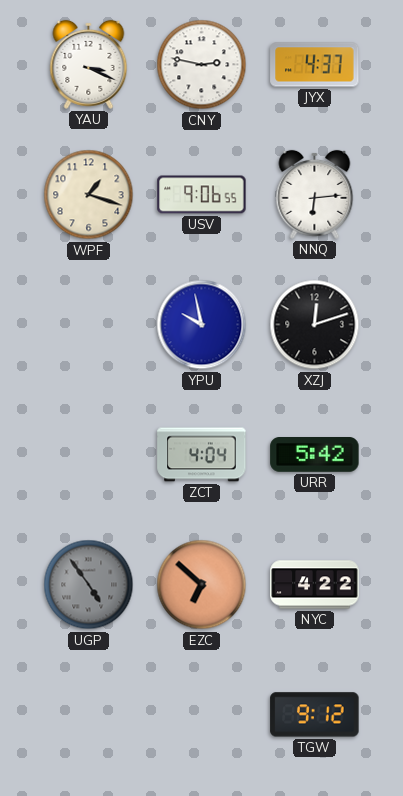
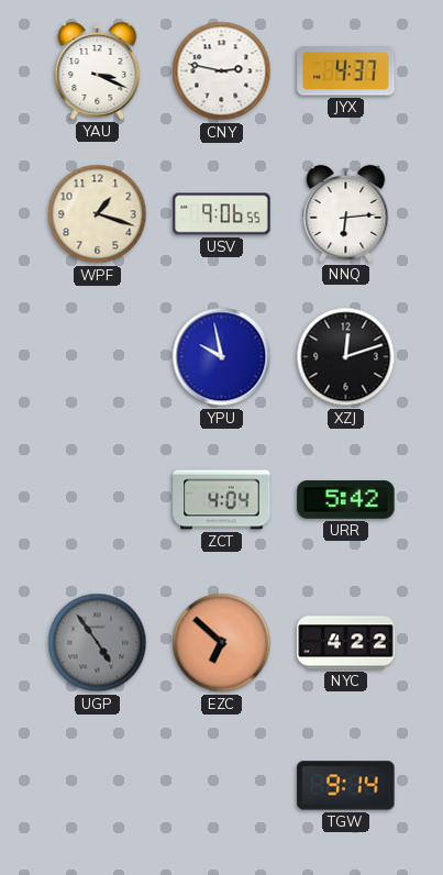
TGW: 9:12 -> 9:14 (346, 786)
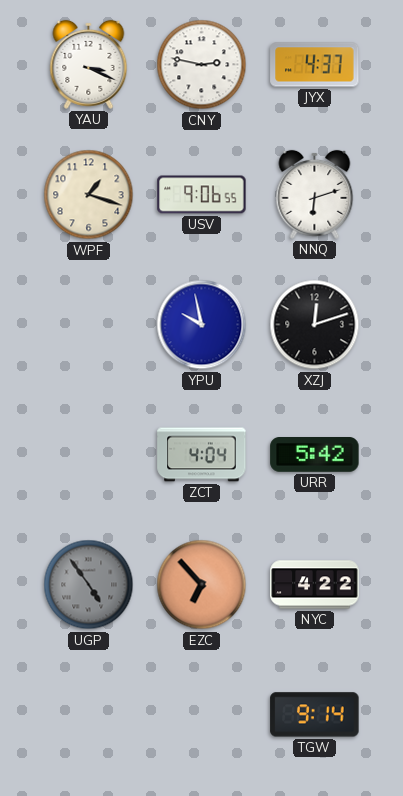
NNQ: 6:14 -> 6:12 (315, 194)
EZC: 6:52 -> 6:53 (202, 585)
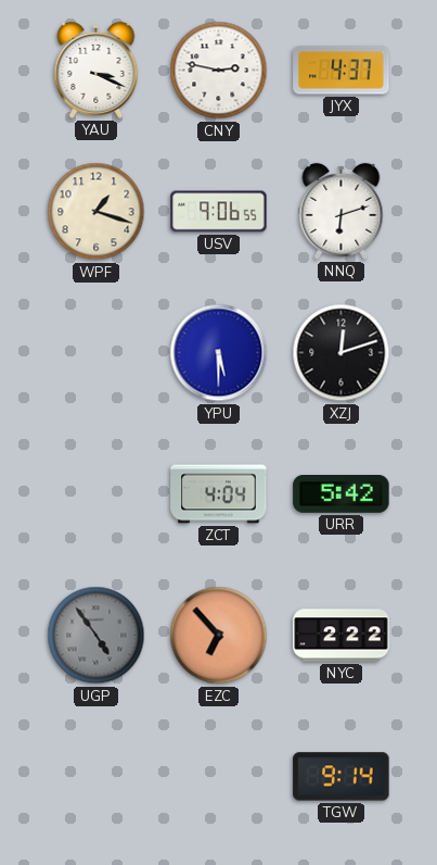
YPU: 9:58 -> 5:30 (219, 353)
NYC: 4:22 -> 2:22 (342, 636)
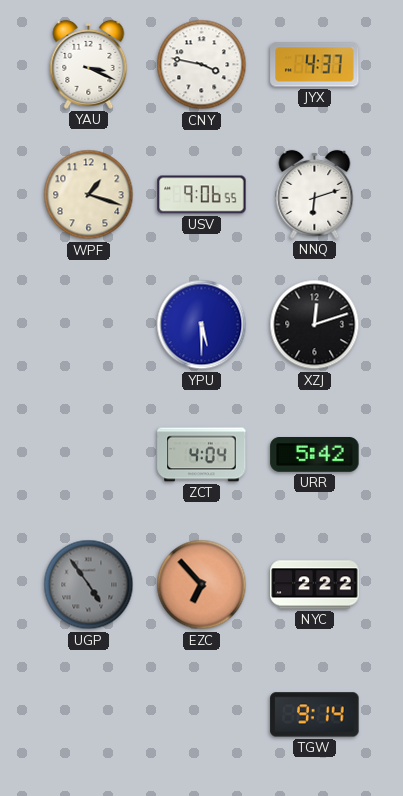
CNY: 2:47 -> 3:47 (202, 65)
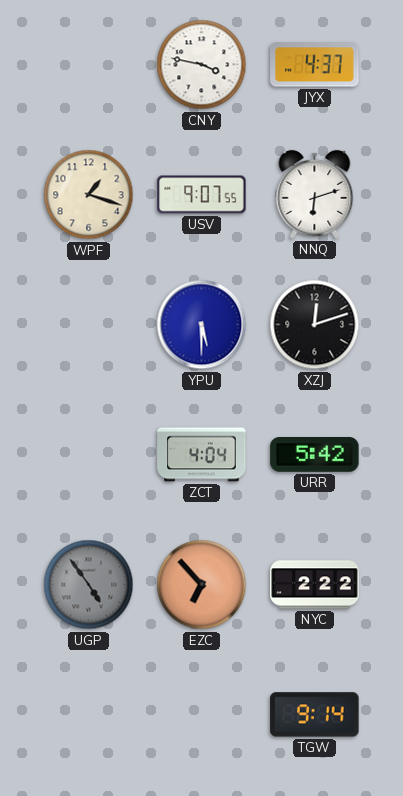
YAU: 3:19 -> none (89, 64)
USV: 9:06 -> 9:07 (202, 195)
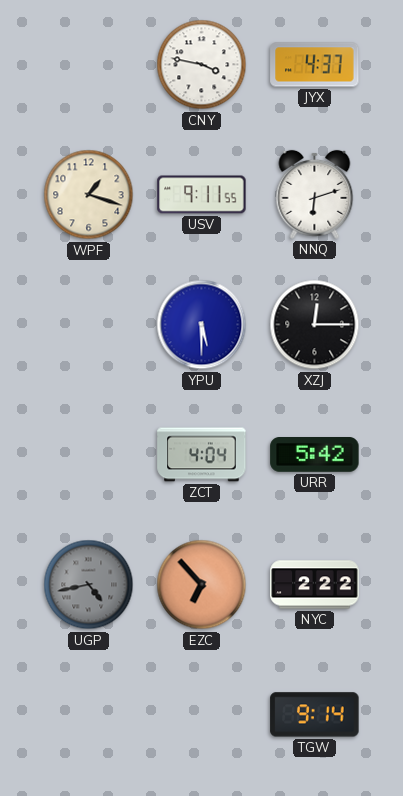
USV: 9:07 -> 9:11 (202, 195)
XZJ: 12:12 -> 12:15 (315, 325)
UGP: 4:54 -> 4:43 (89, 585)
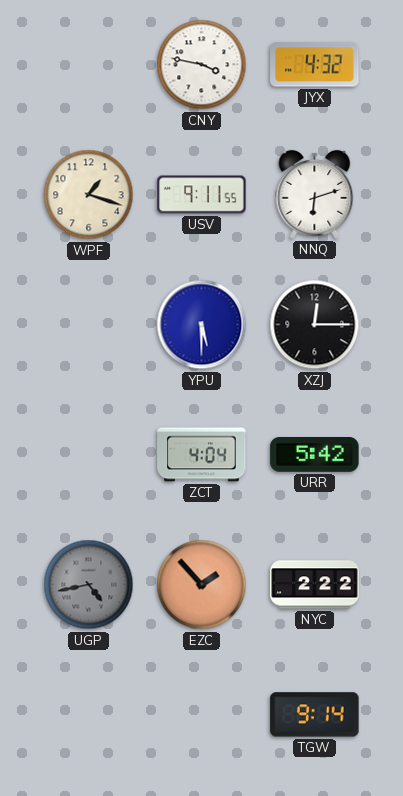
JYX: 4:37 -> 4:32 (315, 65)
EZC: 6:53 -> 1:53 (202, 585)
